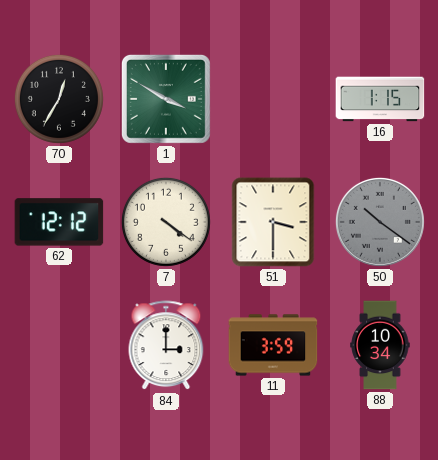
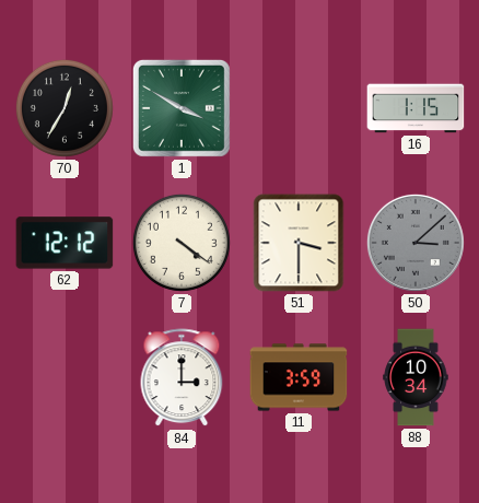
50: 10:21 -> 3:08 (416, 243)
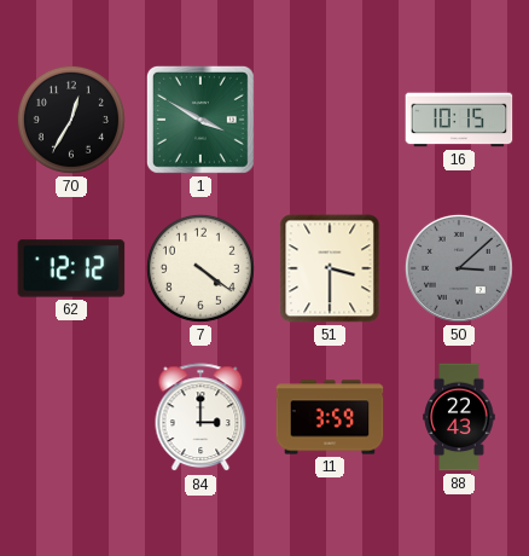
16: 1:15 -> 10:15 (459, 120)
88: 10:34 -> 22:43 (459, 417)
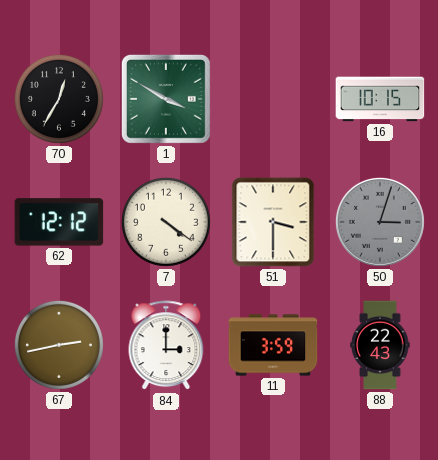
50: 3:08 -> 3:03 (380, 222)
67: none -> 2:43 (59, 345)
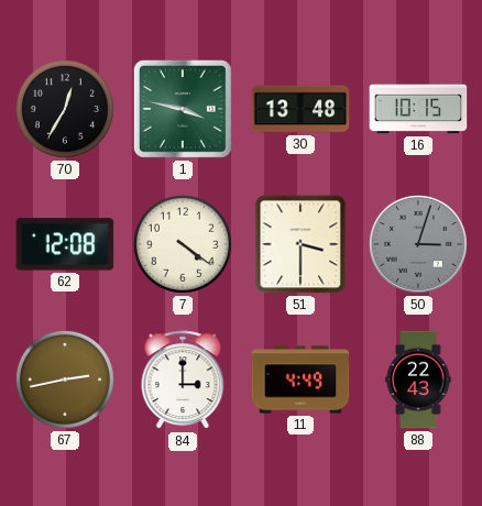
1: 3:50 -> 3:47 (183, 109)
30: none -> 13:48 (300, 109)
62: 12:12 -> 12:08 (65, 244)
11: 3:59 -> 4:49 (300, 380)
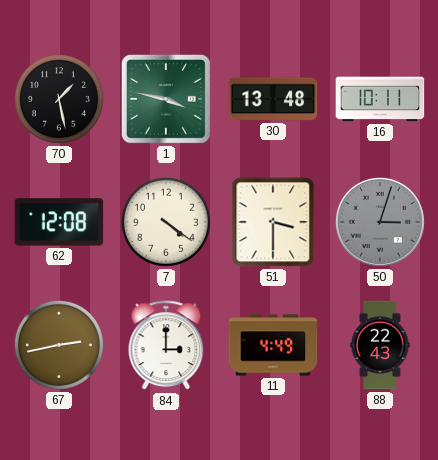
70: 12:35 -> 1:28 (59, 99)
16: 10:15 -> 10:11 (380, 99)
